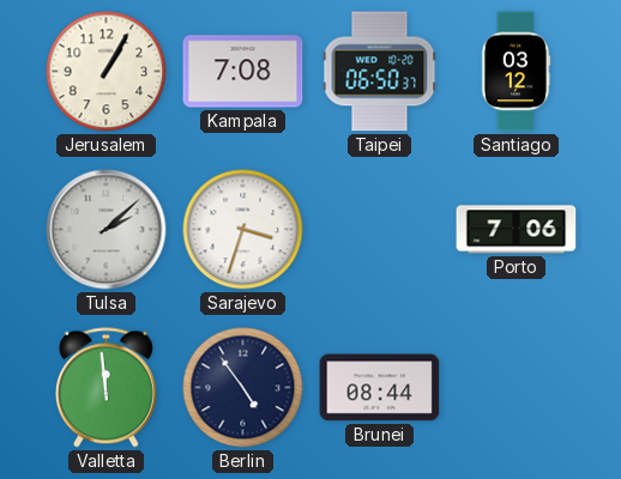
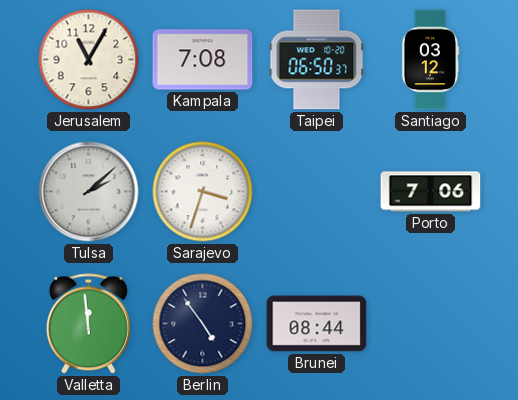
Jerusalem: 1:05 -> 11:05 (89, 60)
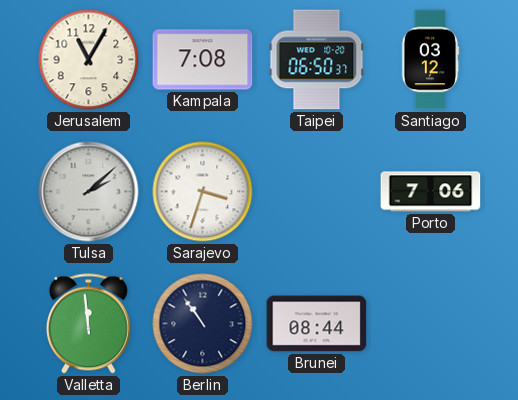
Berlin: 4:54 -> 10:54 (203, 324)
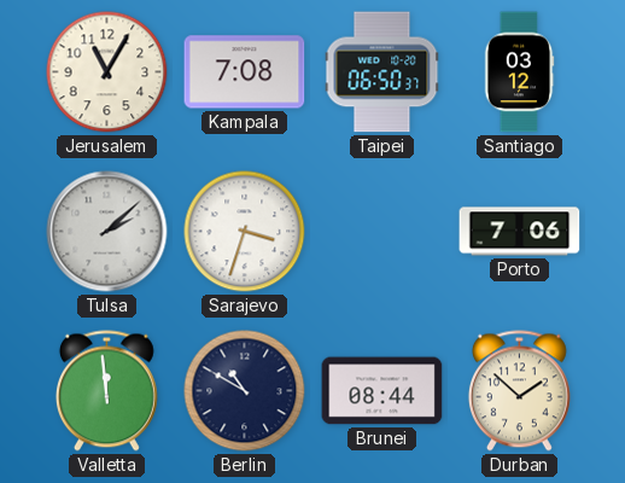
Berlin: 10:54 -> 10:50 (245, 391)
Durban: none -> 1:52 (519, 391)
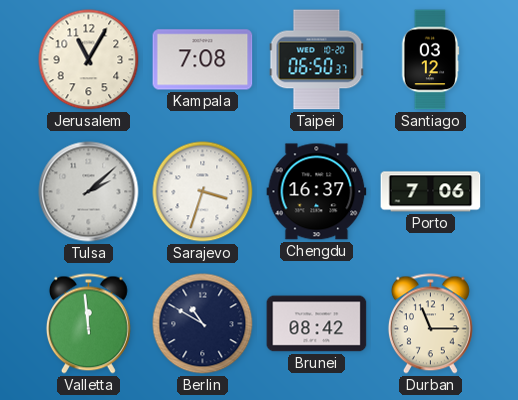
Chengdu: none -> 16:37 (317, 192)
Brunei: 08:44 -> 08:42 (317, 324)
Durban: 1:52 -> 11:15 (430, 324)
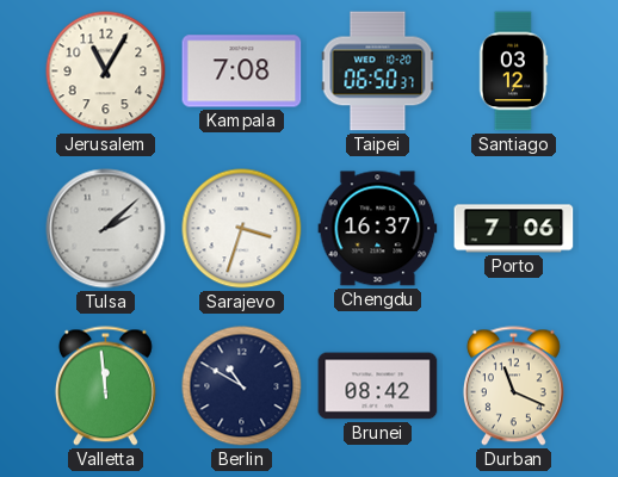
Durban: 11:15 -> 11:19 (513, 386)
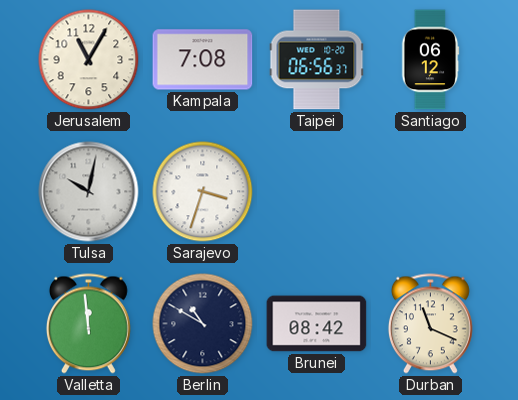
Taipei: 06:50 -> 06:56 (317, 60)
Santiago: 03:12 -> 06:12 (430, 60)
Tulsa: 2:08 -> 10:02 (89, 192)
Chengdu: 16:37 -> none (378, 229)
Porto: 7:06 -> none (514, 229)
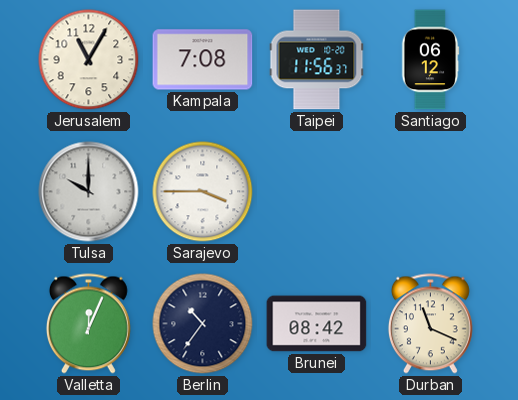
Taipei: 06:56 -> 11:56 (317, 60)
Tulsa: 10:02 -> 10:00 (89, 192)
Sarajevo: 3:33 -> 3:45 (203, 192)
Valletta: 11:59 -> 12:04 (88, 324)
Berlin: 10:50 -> 10:36 (203, 324)
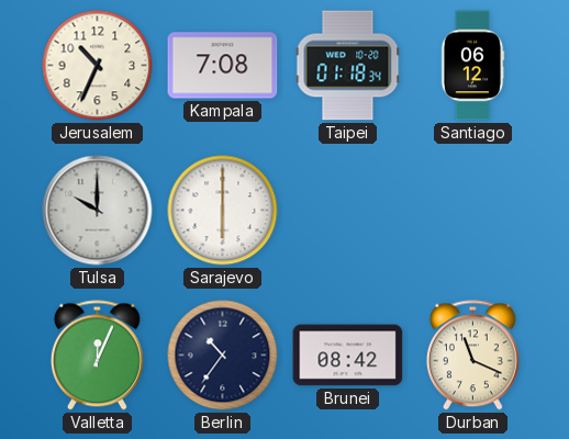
Jerusalem: 11:05 -> 10:34 (98, 66)
Taipei: 11:56 -> 01:18 (348, 66)
Sarajevo: 3:45 -> 6:00 (223, 211)
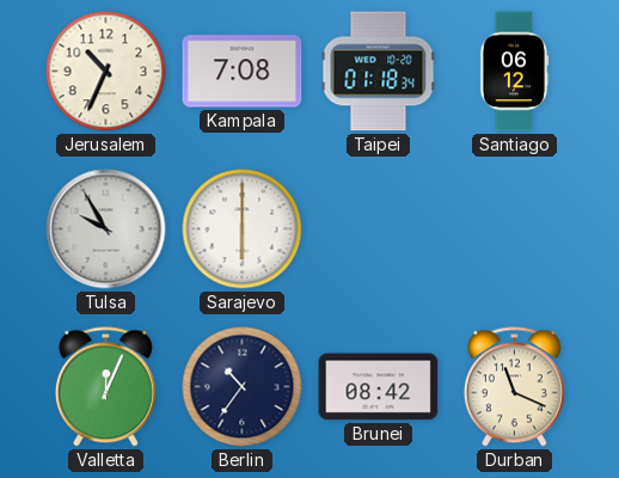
Tulsa: 10:00 -> 9:55 (106, 229)
